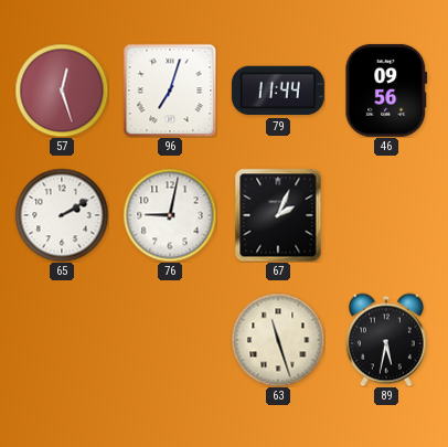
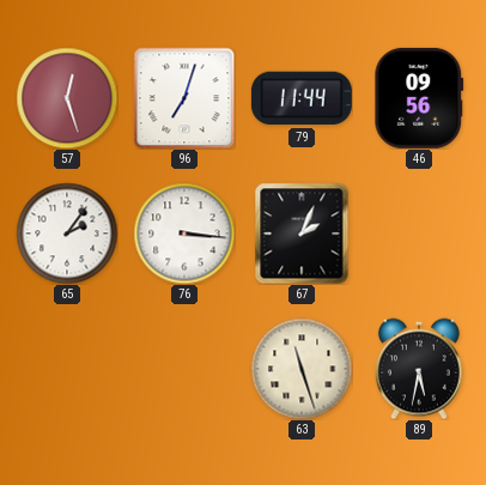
65: 2:10 -> 2:06 (67, 234)
76: 9:02 -> 3:16 (184, 234)
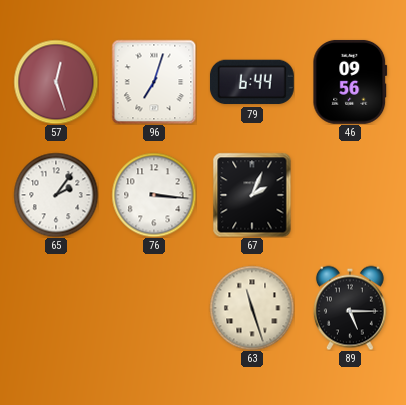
79: 11:44 -> 6:44 (252, 82)
89: 5:32 -> 5:15 (350, 308)
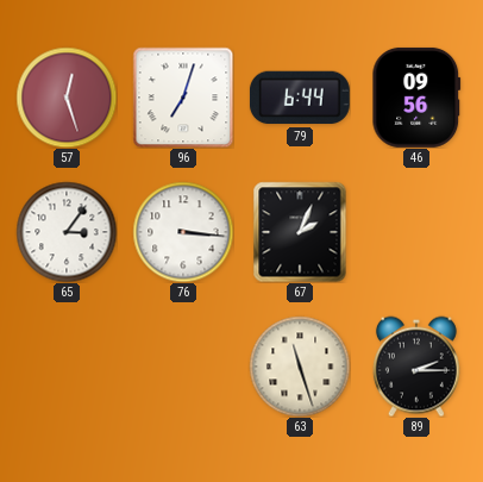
65: 2:06 -> 3:06 (67, 232)
89: 5:15 -> 2:15 (416, 367)
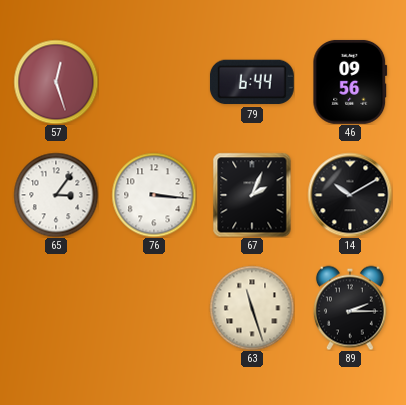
96: 7:03 -> none (183, 98)
14: none -> 10:10 (350, 195)
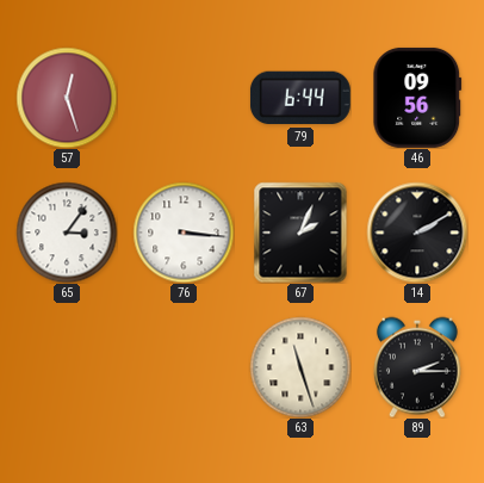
14: 10:10 -> 2:10 (417, 233)
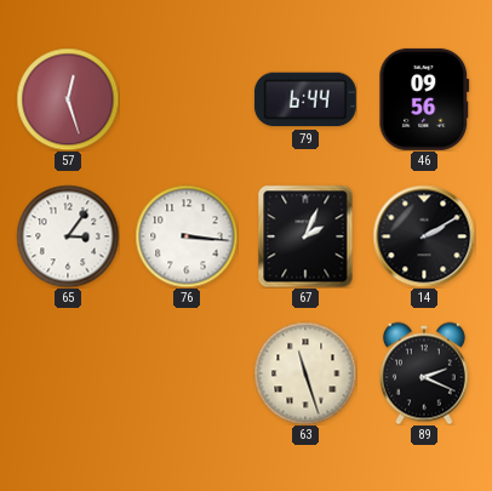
89: 2:15 -> 2:19 (424, 373)
